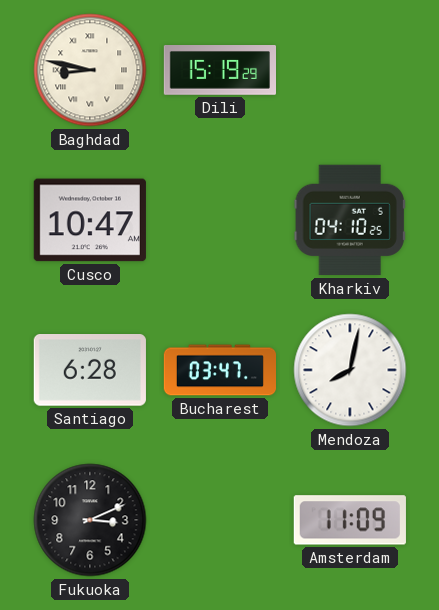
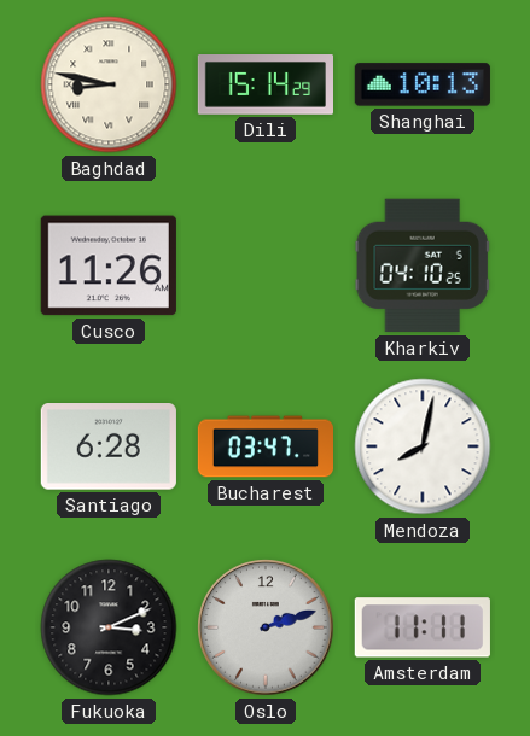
Dili: 15:19 -> 15:14 (264, 86)
Shanghai: none -> 10:13 (423, 84)
Cusco: 10:47 -> 11:26 (109, 265)
Oslo: none -> 2:12 (266, 627)
Amsterdam: 11:09 -> 11:11 (423, 627)
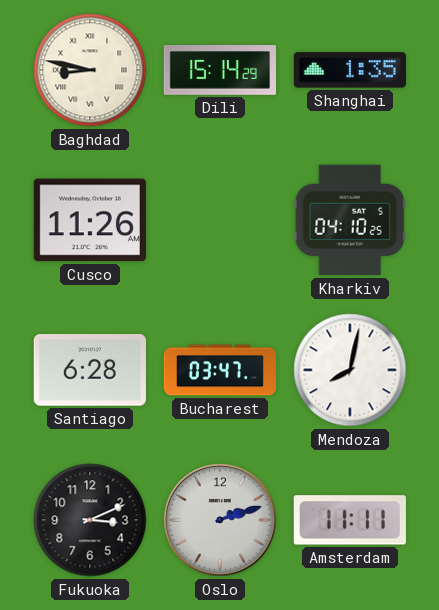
Shanghai: 10:13 -> 1:35 (350, 70)
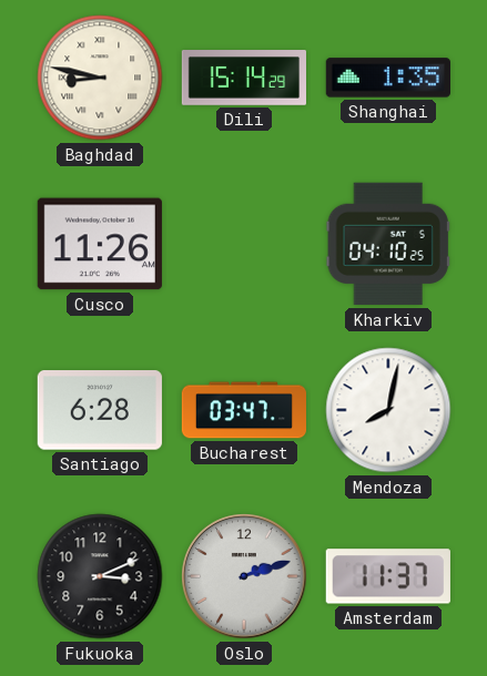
Amsterdam: 11:11 -> 11:37 (388, 576)
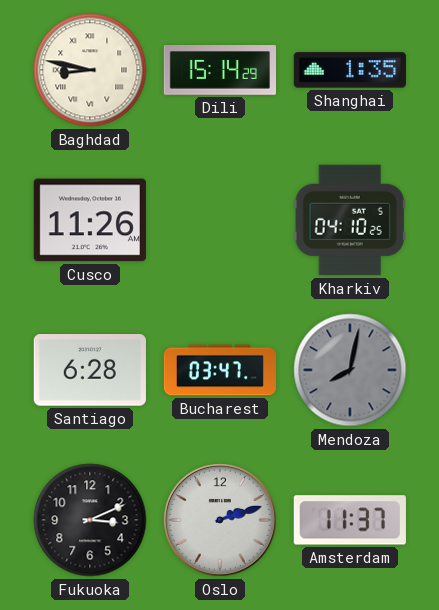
Mendoza dial: white -> grey (350, 370)
